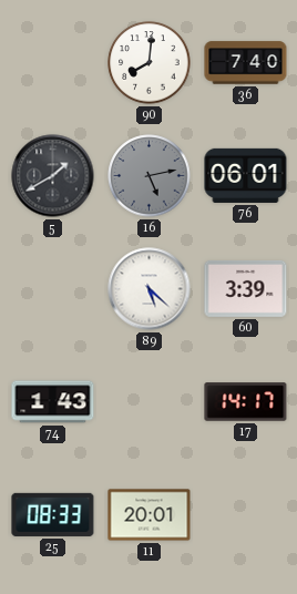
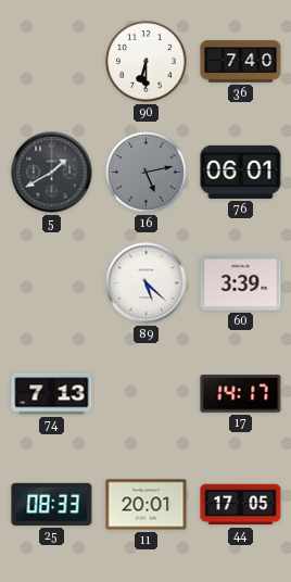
90: 8:01 -> 6:30 (147, 62)
74: 1:43 -> 7:13 (52, 394)
44: none -> 17:05 (241, 505)
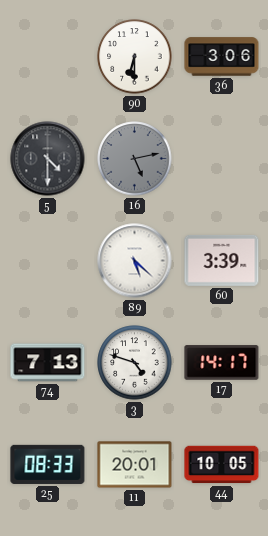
36: 7:40 -> 3:06 (222, 57)
5: 1:40 -> 4:30 (48, 159)
76: 06:01 -> none (241, 172)
3: none -> 4:48 (135, 363)
44: 17:05 -> 10:05 (222, 465)
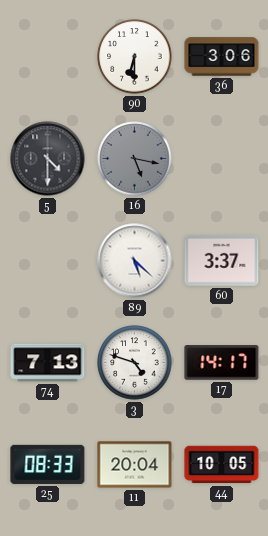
16: 5:13 -> 5:17 (135, 159)
60: 3:39 -> 3:37 (222, 260)
11: 20:01 -> 20:04 (135, 465)
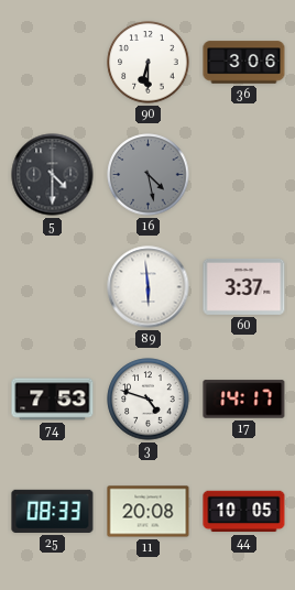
16: 5:17 -> 4:28 (149, 175)
89: 5:22 -> 5:59 (149, 287)
74: 7:13 -> 7:53 (53, 400)
11: 20:04 -> 20:08 (149, 512)
